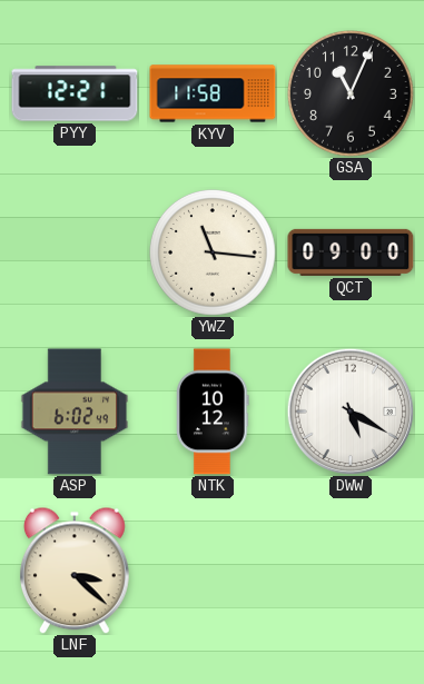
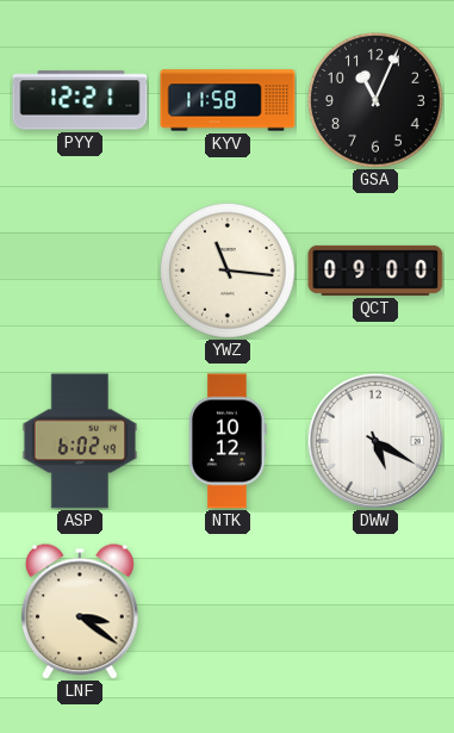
LNF: 3:22 -> 3:21 (80, 611)
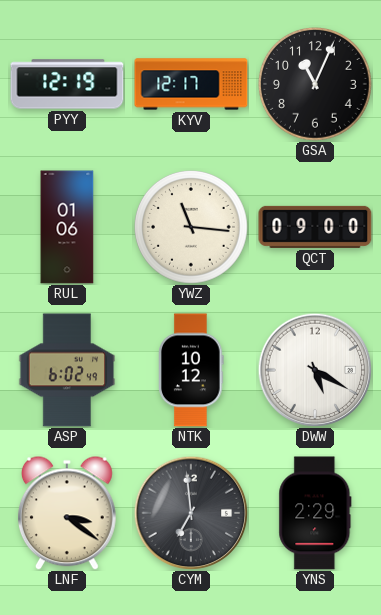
PYY: 12:21 -> 12:19 (67, 84)
KYV: 11:58 -> 12:17 (191, 84)
RUL: none -> 01:06 (67, 227)
CYM: none -> 6:59 (191, 513)
YNS: none -> 2:29 (315, 513)
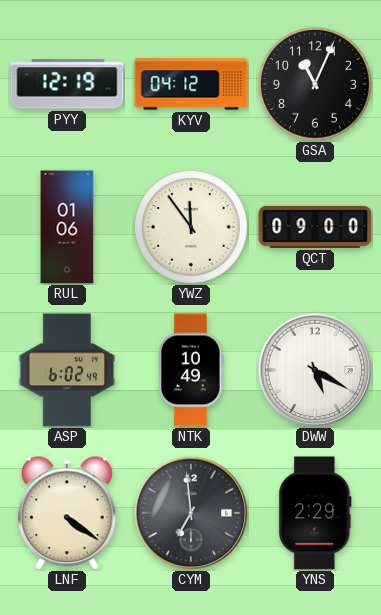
KYV: 12:17 -> 04:12 (191, 84)
YWZ: 11:16 -> 11:54 (192, 228)
NTK: 10:12 -> 10:49 (192, 370)
LNF: 3:21 -> 4:21 (67, 513)
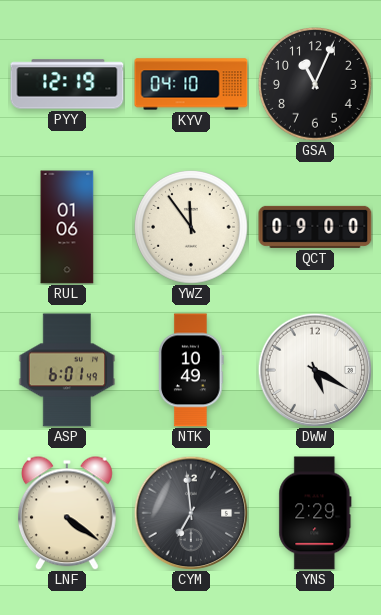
KYV: 04:12 -> 04:10 (191, 84)
ASP: 6:02 -> 6:01 (67, 370)
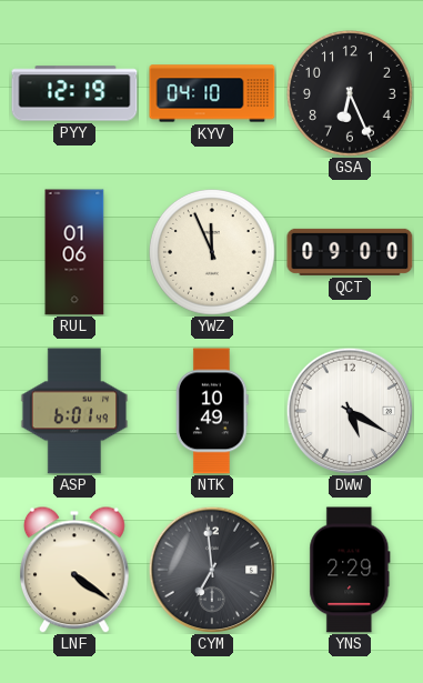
GSA: 11:04 -> 6:26 (351, 94)
YWZ: 11:54 -> 11:56 (213, 253)
